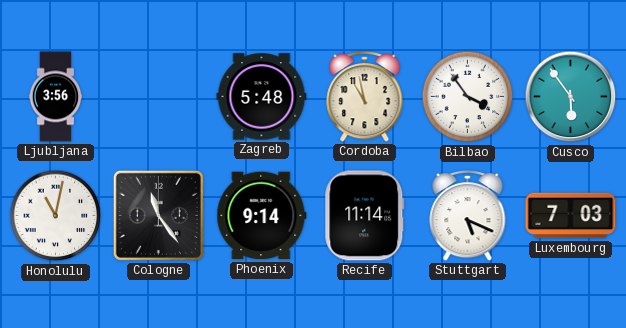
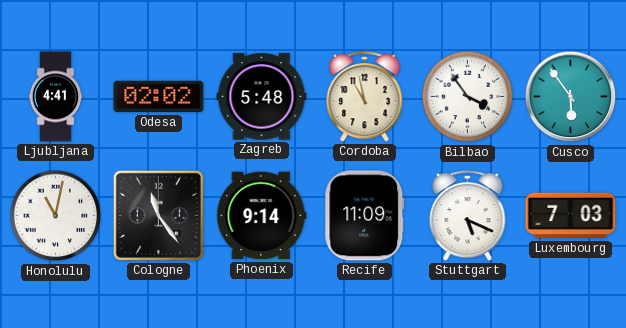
Ljubljana: 3:56 -> 4:41 (56, 97)
Odesa: none -> 02:02 (159, 97)
Recife: 11:14 -> 11:09 (365, 216)
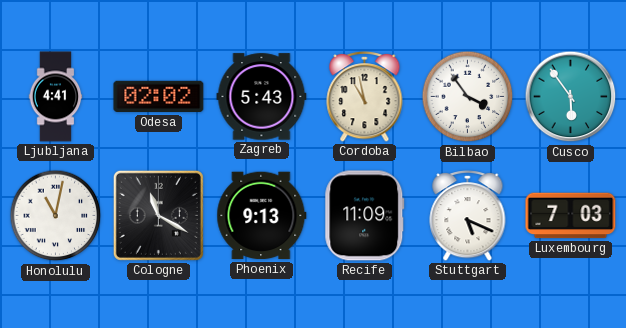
Zagreb: 5:48 -> 5:43 (262, 97)
Cologne: 11:24 -> 11:20 (158, 215)
Phoenix: 9:14 -> 9:13 (262, 216)
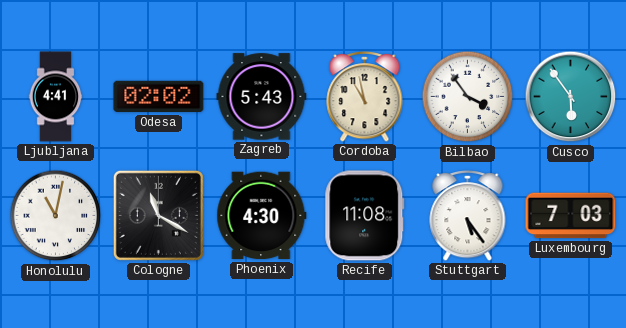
Phoenix: 9:13 -> 4:30 (262, 216)
Recife: 11:09 -> 11:08 (365, 216)
Stuttgart: 5:19 -> 5:24 (468, 215)
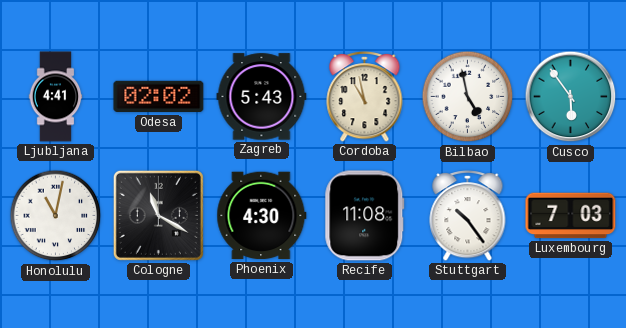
Bilbao: 3:54 -> 4:58 (468, 97)
Stuttgart: 5:24 -> 10:24 (468, 215)
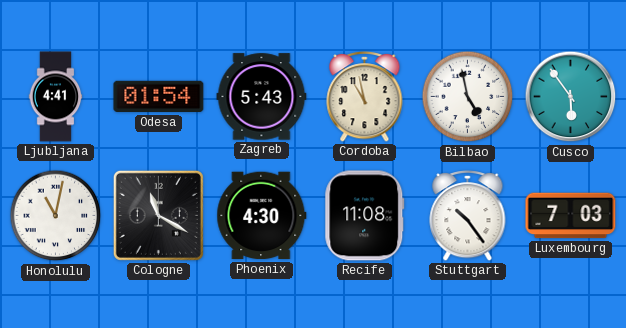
Odesa: 02:02 -> 01:54 (159, 97)
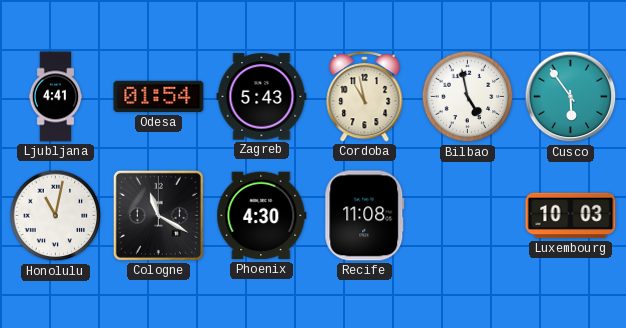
Stuttgart: 10:24 -> none (468, 215)
Luxembourg: 7:03 -> 10:03 (571, 216)
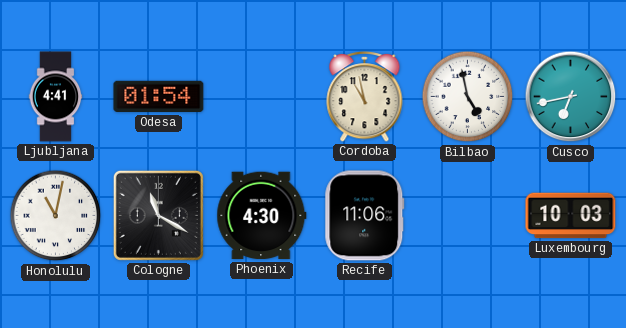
Zagreb: 5:43 -> none (262, 97)
Cusco: 5:54 -> 6:43 (571, 97)
Recife: 11:08 -> 11:06 (365, 216)
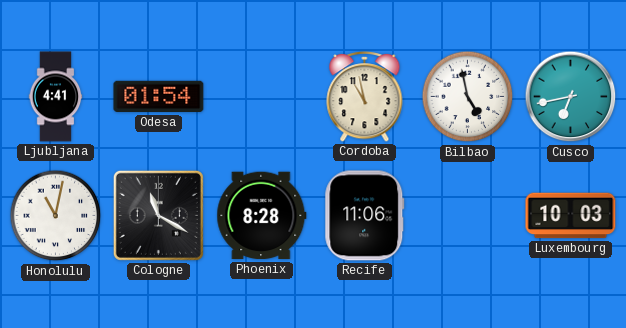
Phoenix: 4:30 -> 8:28 (262, 216)
